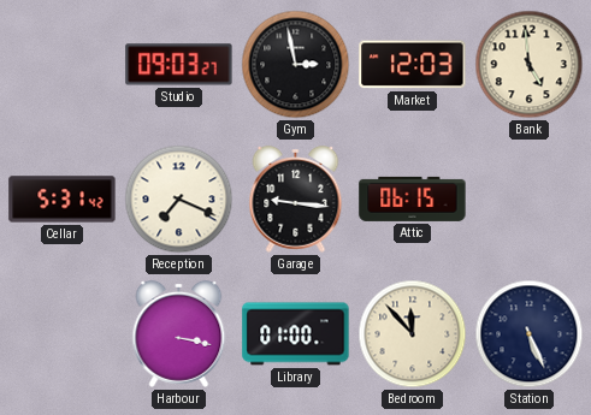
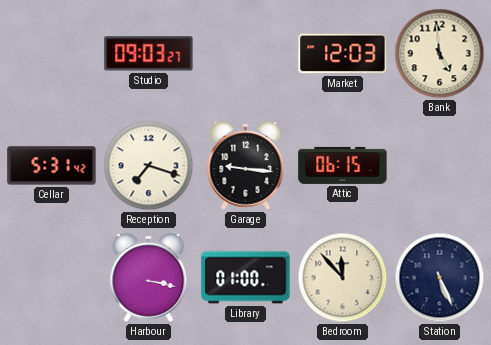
Gym: 2:58 -> none (296, 65)
Reception: 7:19 -> 7:18 (149, 166)
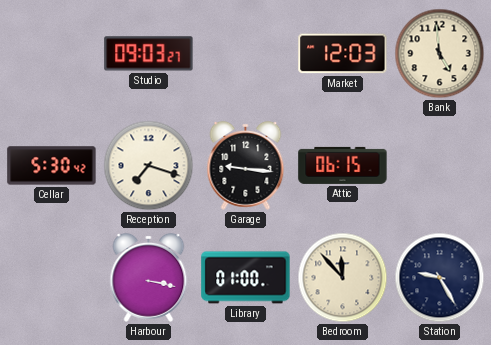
Cellar: 5:31 -> 5:30 (52, 166)
Station: 5:26 -> 9:25 (440, 278)
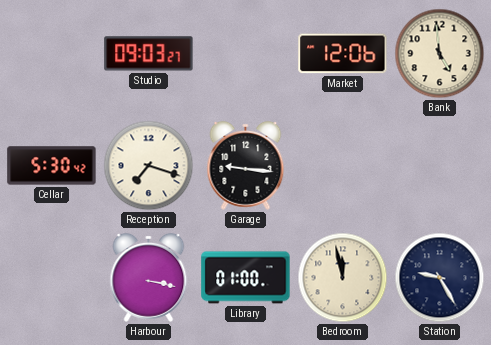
Market: 12:03 -> 12:06 (343, 54)
Attic: 06:15 -> none (343, 165)
Bedroom: 11:53 -> 11:58 (343, 278)
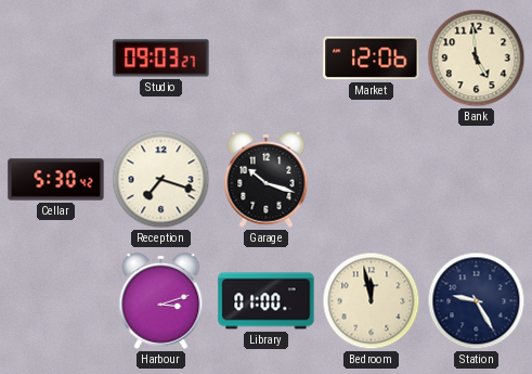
Garage: 9:16 -> 10:18 (267, 179)
Harbour: 3:17 -> 3:12 (161, 300)
